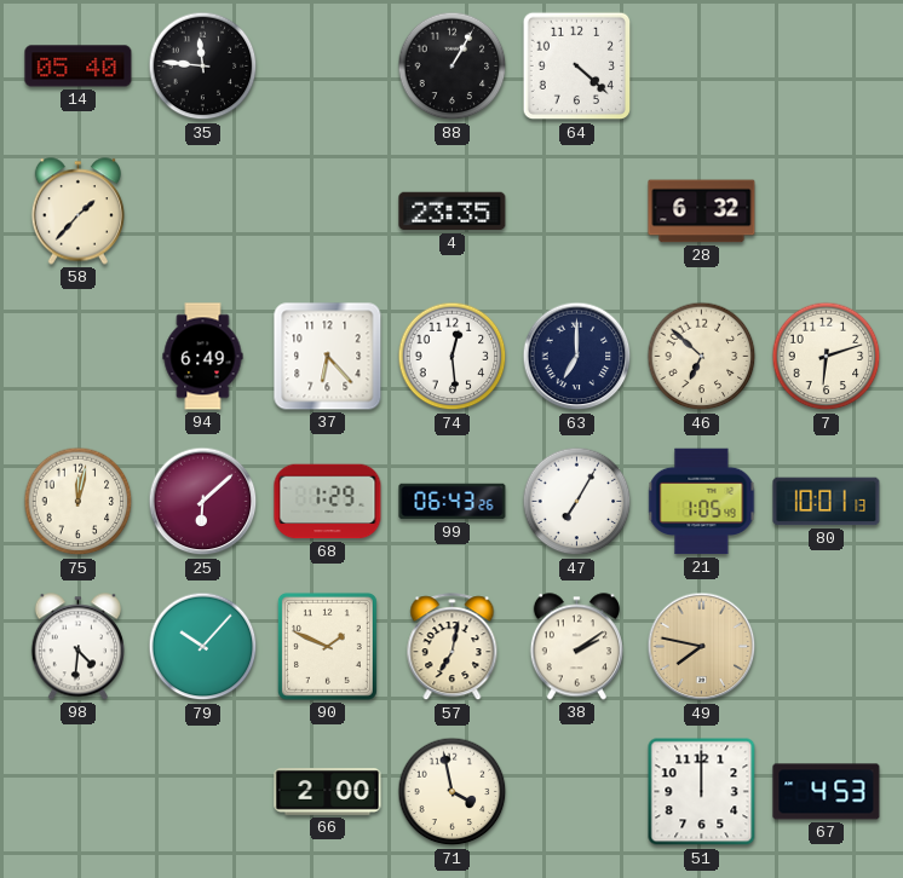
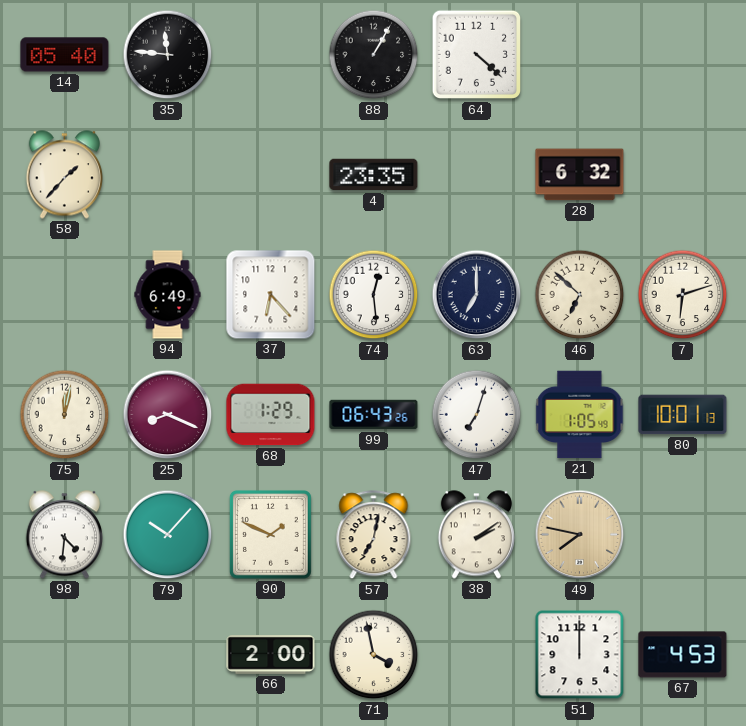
25: 6:08 -> 8:19 (168, 415)
47: 7:05 -> 7:03 (477, 415)
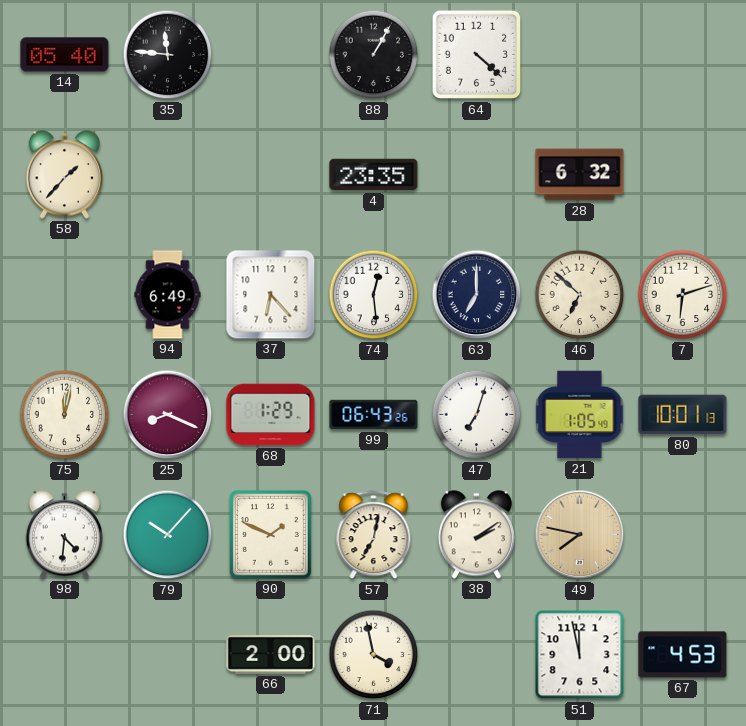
51: 12:00 -> 11:58 (580, 655)
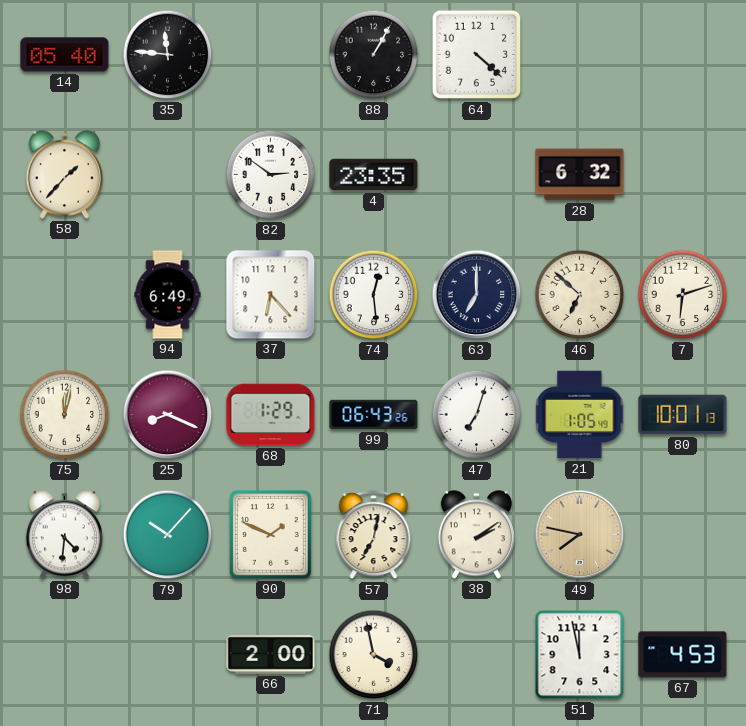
82: none -> 2:51 (271, 175)
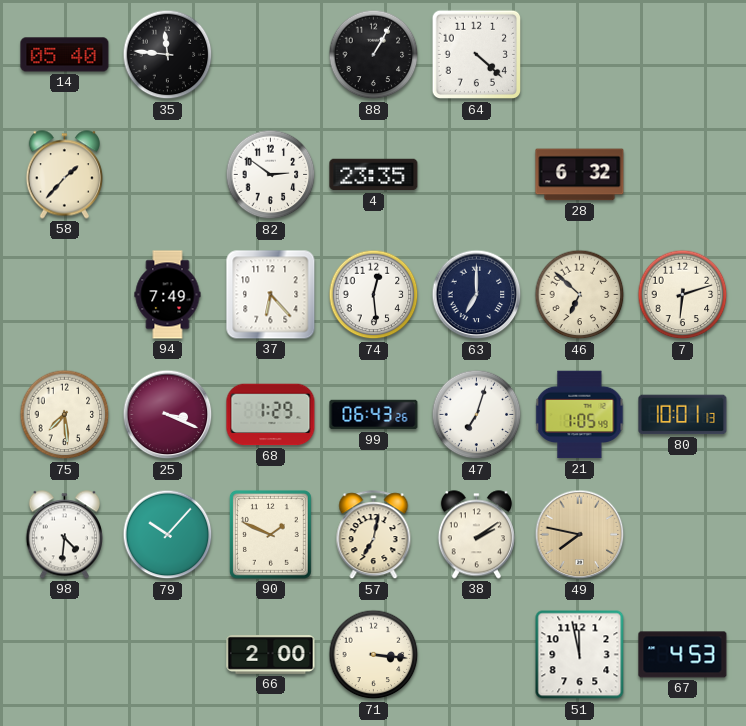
94: 6:49 -> 7:49 (168, 295)
75: 12:02 -> 7:29 (65, 415)
25: 8:19 -> 3:19 (168, 415)
71: 3:58 -> 3:16 (374, 655)
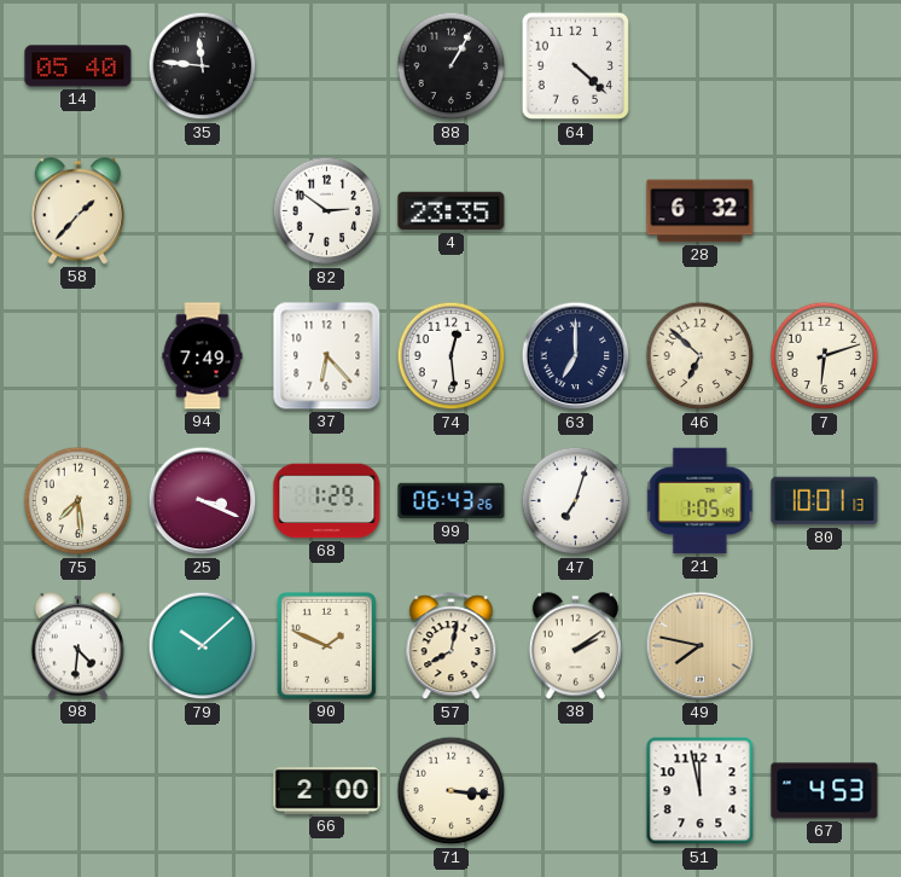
79: 10:07 -> 10:08 (203, 646)
57: 7:02 -> 8:02 (452, 646)
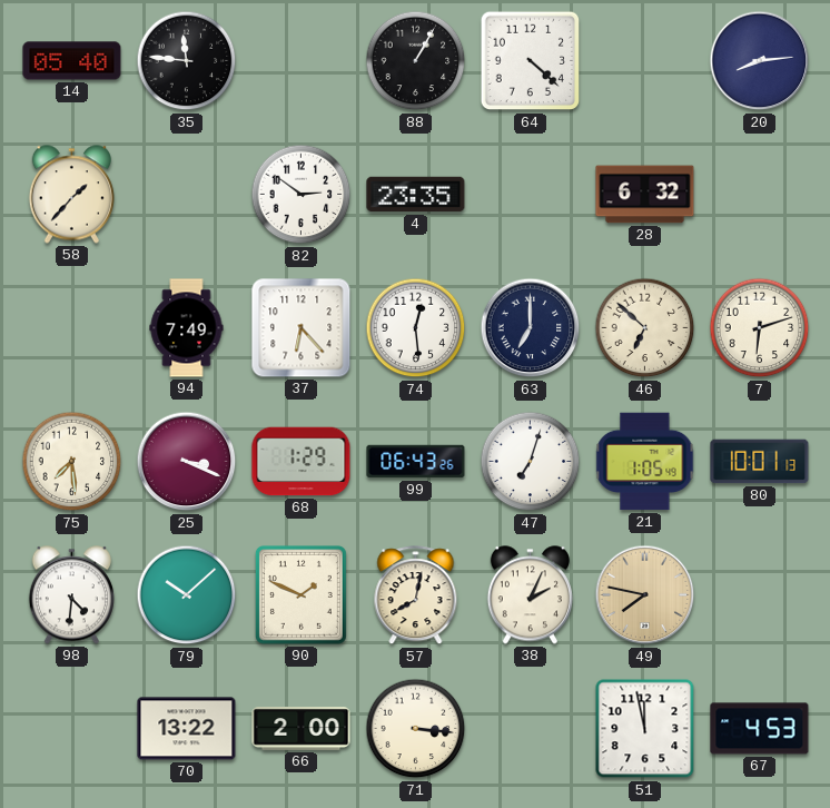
20: none -> 8:14 (760, 61)
38: 2:09 -> 2:04 (530, 595)
70: none -> 13:22 (187, 729)
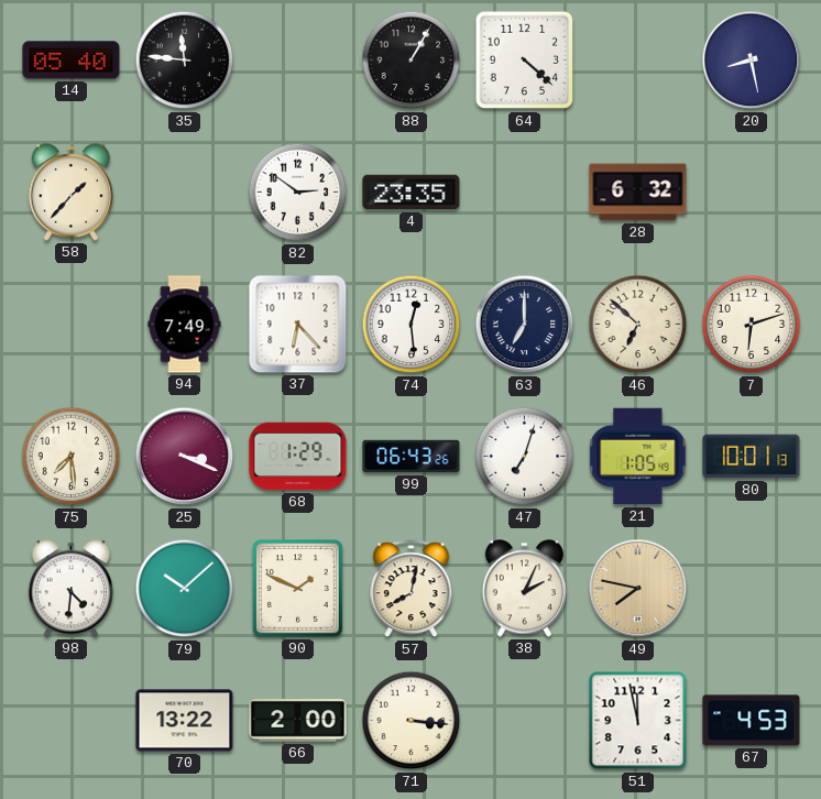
20: 8:14 -> 8:28 (752, 61)
